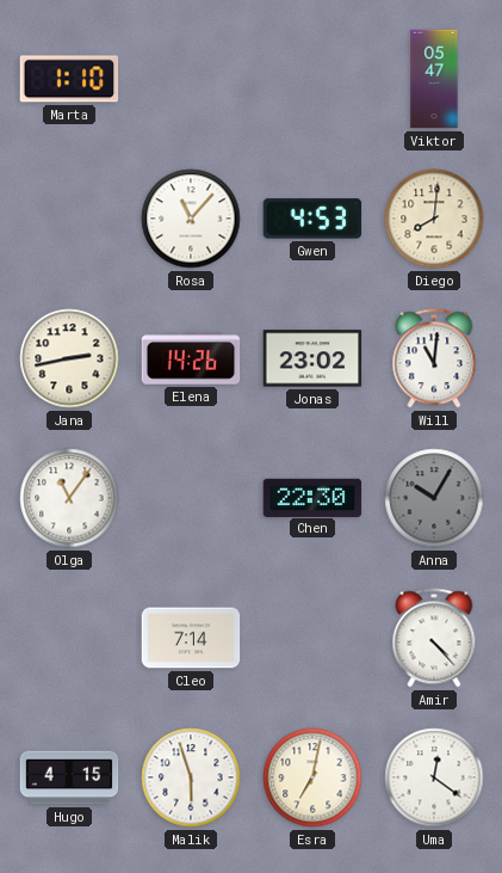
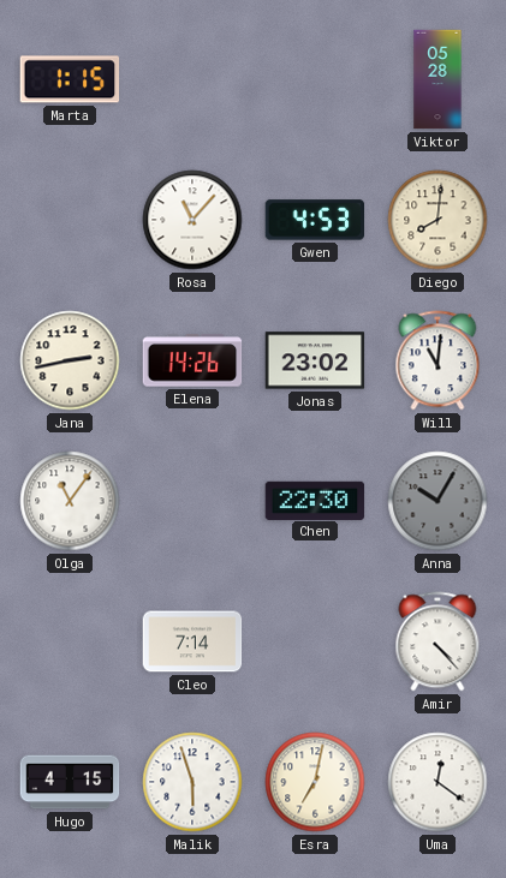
Marta: 1:10 -> 1:15 (70, 79)
Viktor: 05:47 -> 05:28 (437, 79)
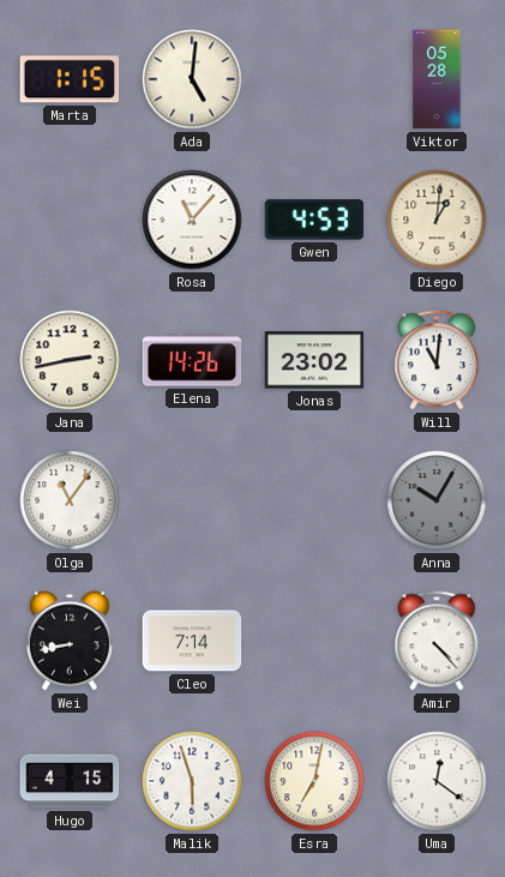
Ada: none -> 5:01 (192, 79)
Diego: 8:01 -> 1:01 (437, 220)
Chen: 22:30 -> none (315, 500)
Wei: none -> 8:43 (70, 641)
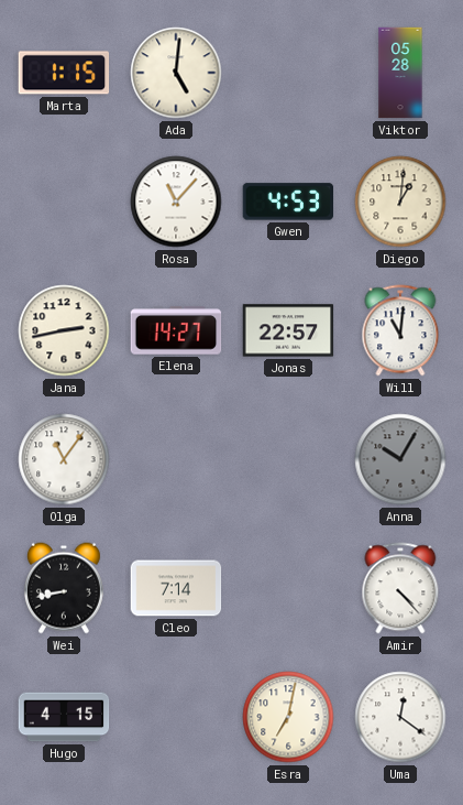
Elena: 14:26 -> 14:27 (176, 330)
Jonas: 23:02 -> 22:57 (288, 330)
Malik: 5:57 -> none (192, 781)
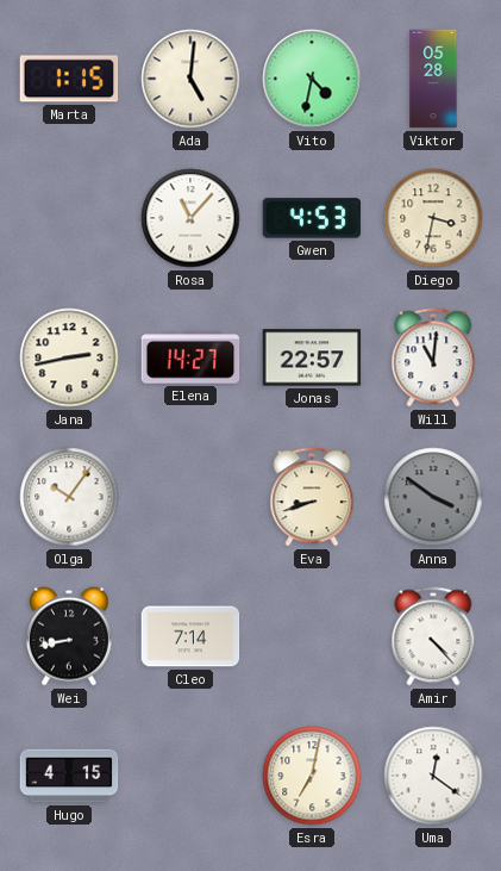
Vito: none -> 4:32 (312, 79)
Diego: 1:01 -> 3:32 (433, 218)
Olga: 11:06 -> 10:06 (69, 497)
Eva: none -> 8:42 (312, 497)
Anna: 10:05 -> 3:51 (433, 497)
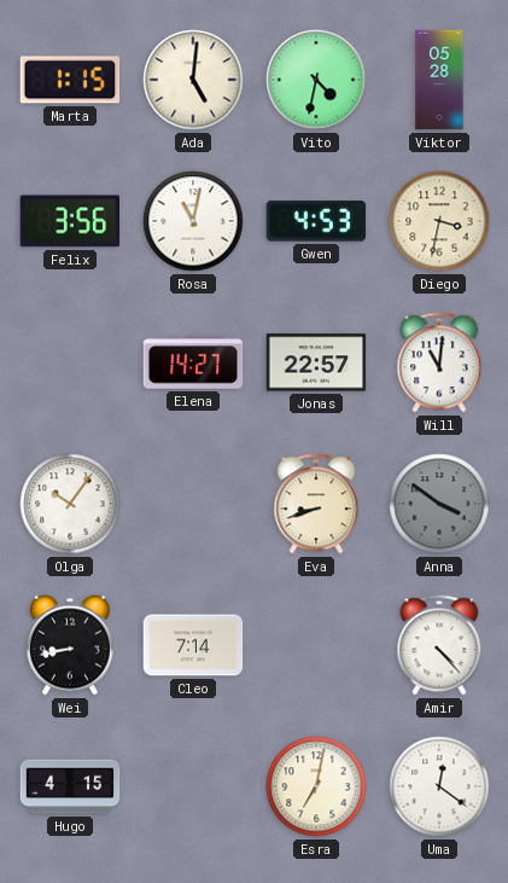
Felix: none -> 3:56 (70, 221)
Rosa: 11:07 -> 11:02 (193, 221)
Jana: 2:43 -> none (69, 357)
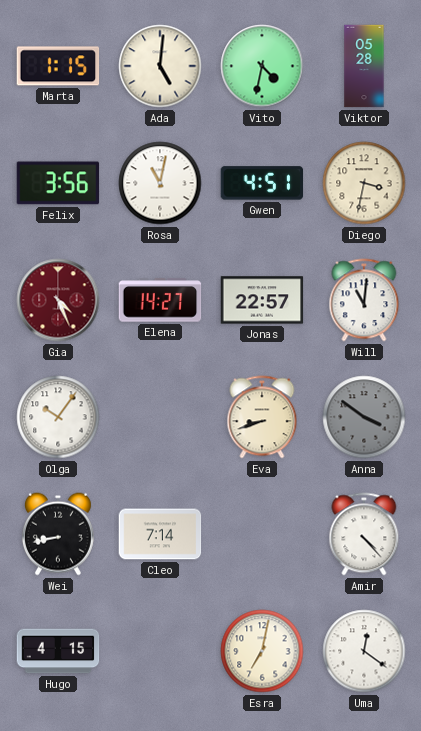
Gwen: 4:53 -> 4:51 (262, 183)
Gia: none -> 4:26 (58, 300)
